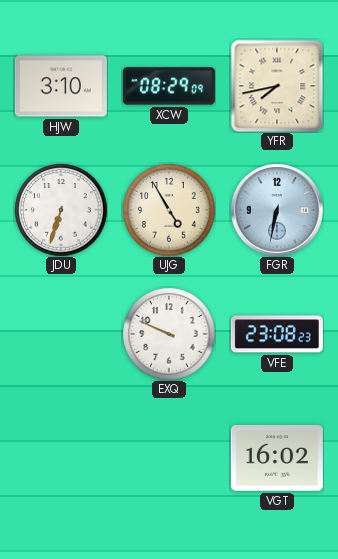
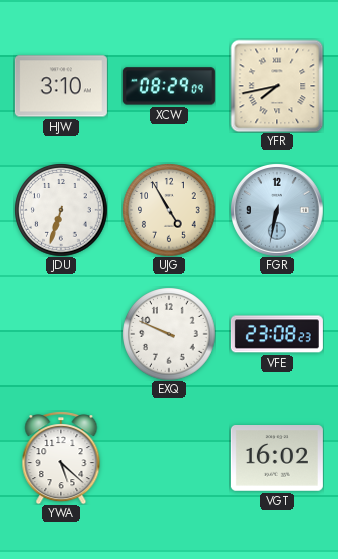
YWA: none -> 5:22 (61, 458)
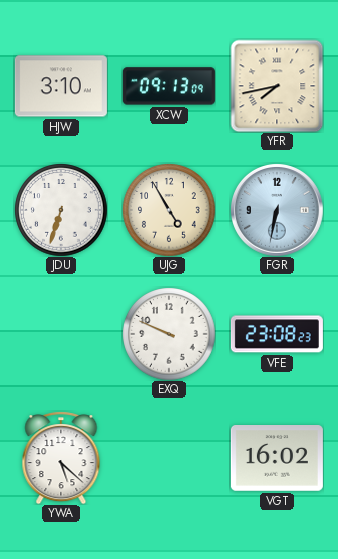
XCW: 08:29 -> 09:13 (169, 86)
